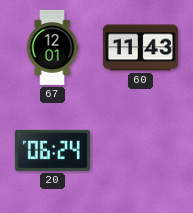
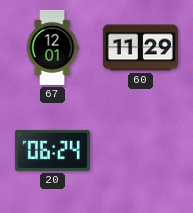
60: 11:43 -> 11:29 (140, 48)
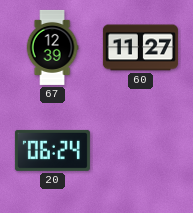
67: 12:01 -> 12:39 (52, 47)
60: 11:29 -> 11:27 (140, 48)
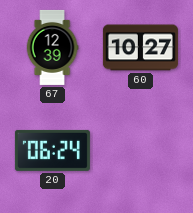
60: 11:27 -> 10:27 (140, 48)
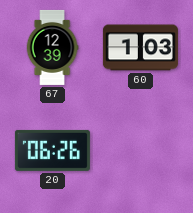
60: 10:27 -> 1:03 (140, 48)
20: 06:24 -> 06:26 (52, 150)
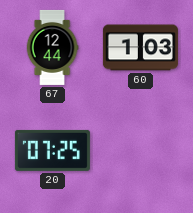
67: 12:39 -> 12:44 (52, 47)
20: 06:26 -> 07:25 (52, 150)
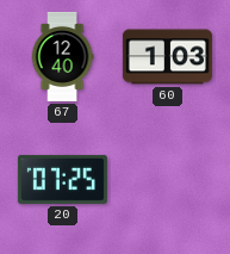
67: 12:44 -> 12:40 (62, 56)
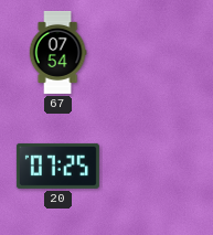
67: 12:40 -> 07:54 (57, 52)
60: 1:03 -> none (167, 57)
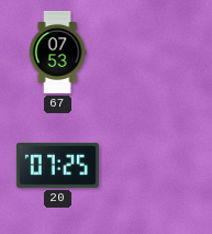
67: 07:54 -> 07:53 (57, 52)
